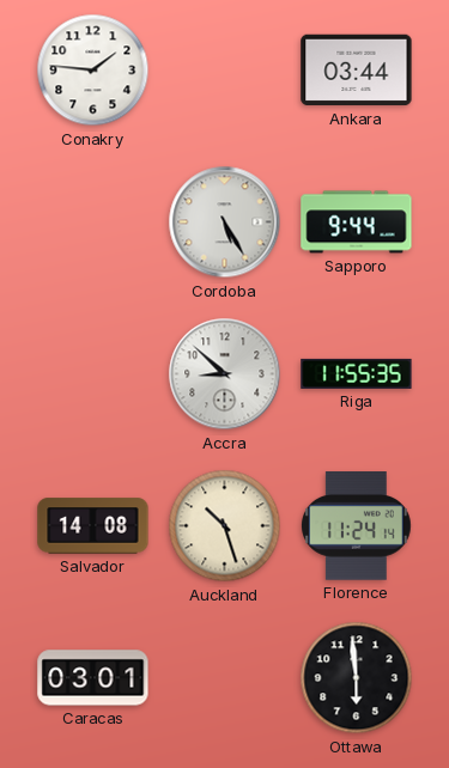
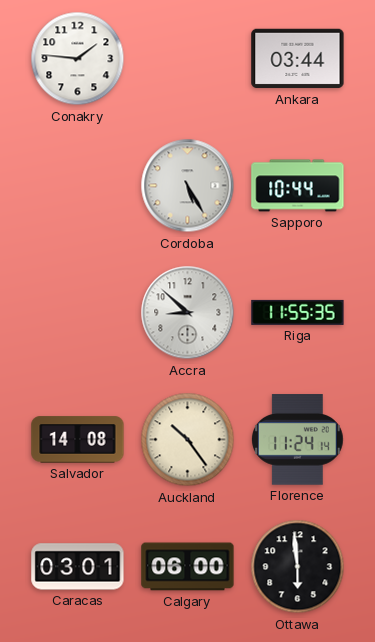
Sapporo: 9:44 -> 10:44 (298, 186)
Auckland: 10:27 -> 10:24 (188, 440)
Calgary: none -> 06:00 (188, 567)
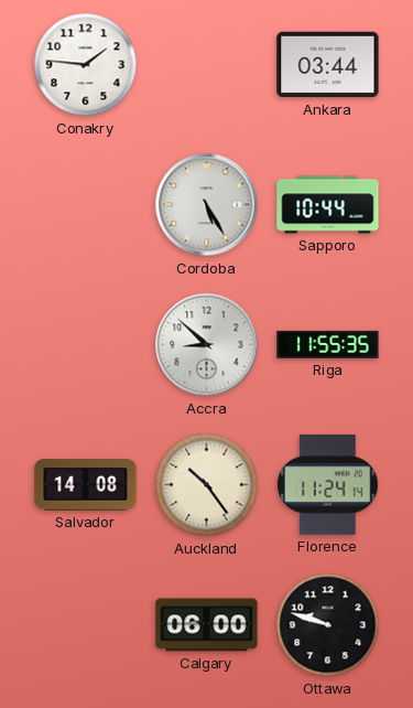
Caracas: 03:01 -> none (78, 567)
Ottawa: 5:59 -> 9:48 (328, 625)
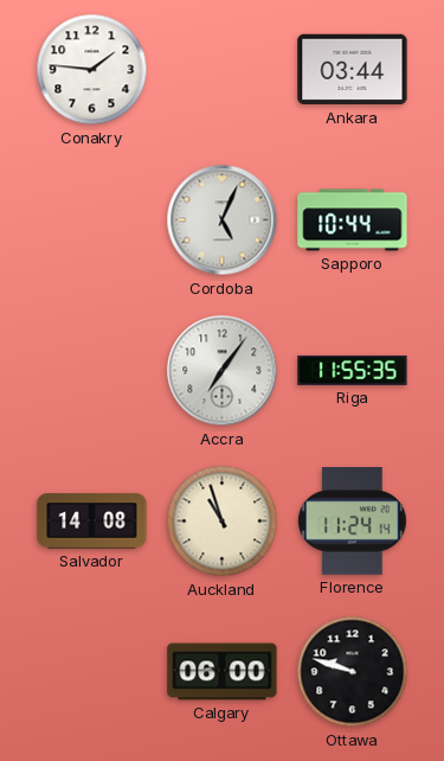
Cordoba: 5:25 -> 5:04 (223, 220)
Accra: 8:52 -> 7:06 (223, 371)
Auckland: 10:24 -> 10:57 (223, 522)
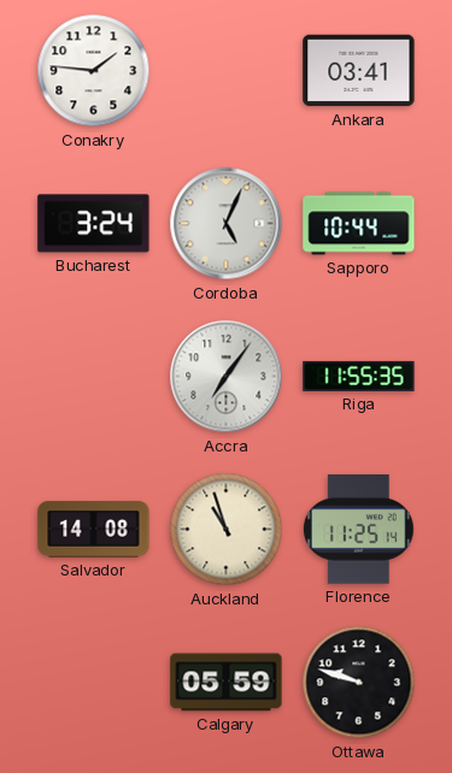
Ankara: 03:44 -> 03:41 (359, 71)
Bucharest: none -> 3:24 (94, 224)
Florence: 11:24 -> 11:25 (359, 530)
Calgary: 06:00 -> 05:59 (227, 683)
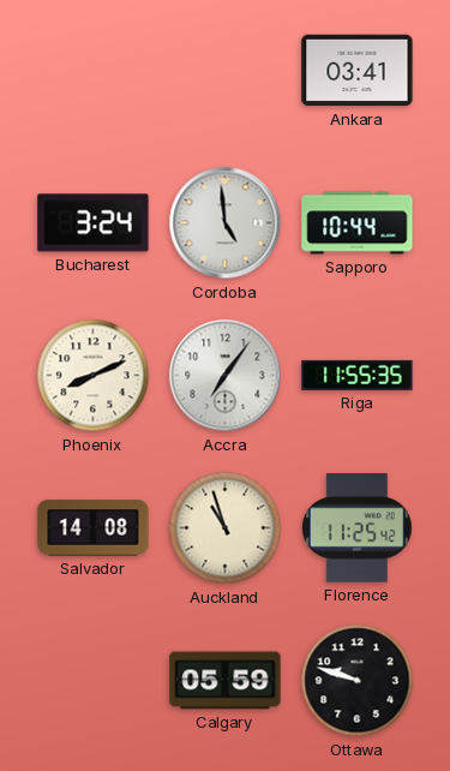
Conakry: 1:46 -> none (94, 71)
Cordoba: 5:04 -> 4:59 (226, 223)
Phoenix: none -> 8:11 (94, 376)
Florence: 11:25:14 -> 11:25:42 (358, 528)
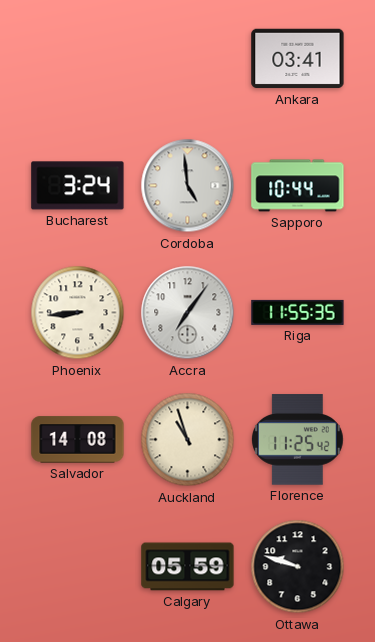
Phoenix: 8:11 -> 8:44 (78, 313)
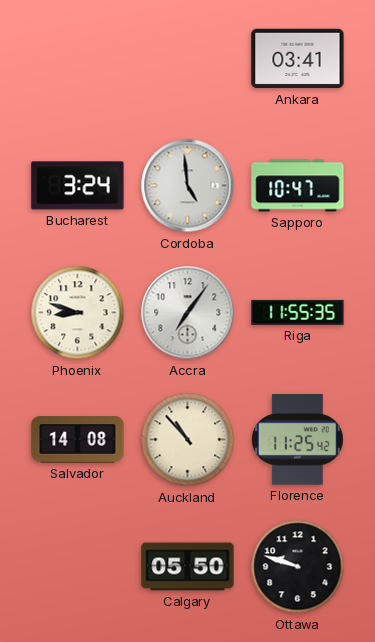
Sapporo: 10:44 -> 10:47 (298, 186)
Phoenix: 8:44 -> 8:48 (78, 313)
Auckland: 10:57 -> 10:53 (188, 440)
Calgary: 05:59 -> 05:50 (188, 567)
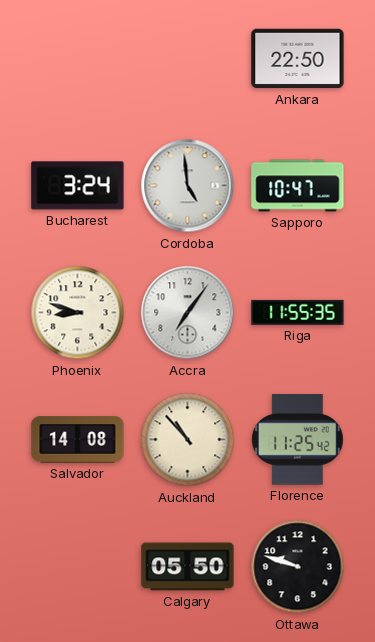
Ankara: 03:41 -> 22:50 (298, 59)
